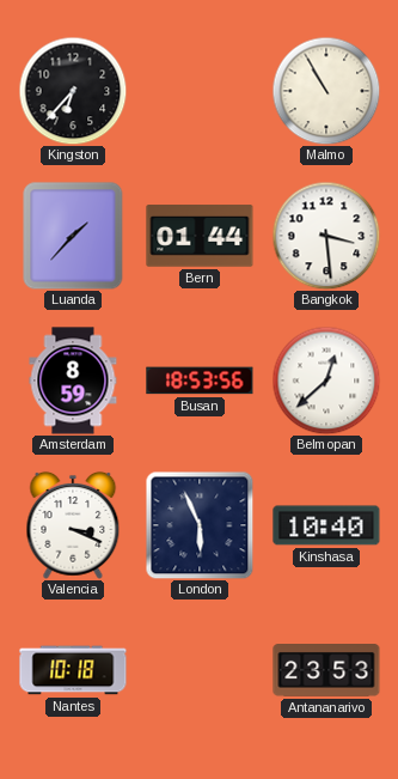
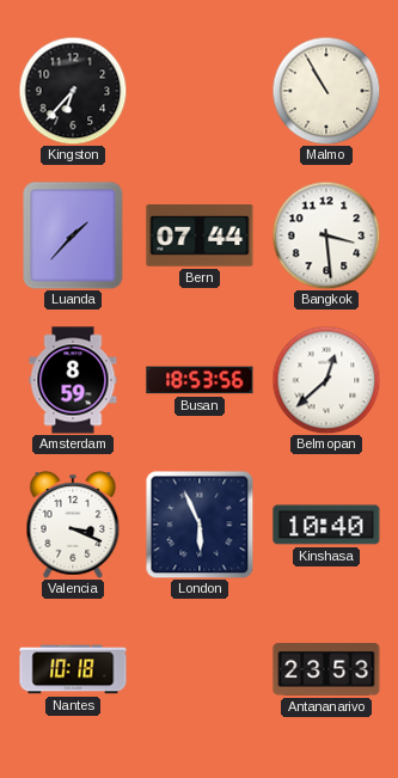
Bern: 01:44 -> 07:44 (200, 235)
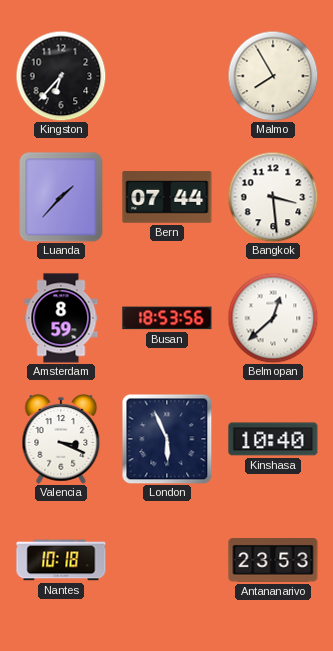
Malmo: 10:55 -> 7:55 (273, 76)
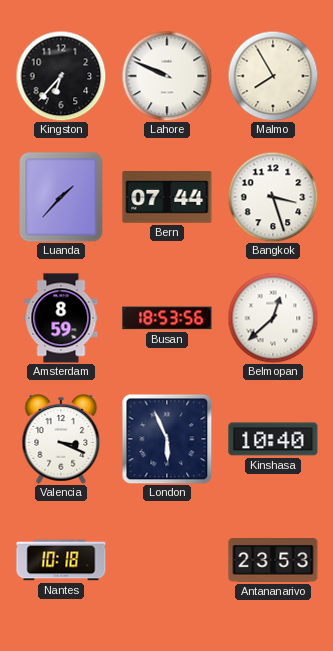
Lahore: none -> 9:49 (167, 76)
Bangkok: 3:29 -> 3:27 (273, 197)
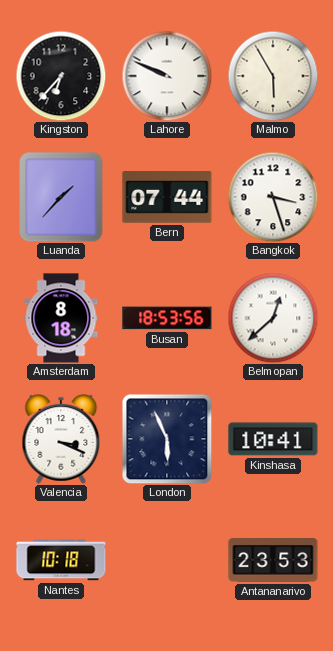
Malmo: 7:55 -> 5:55 (273, 76)
Amsterdam: 8:59 -> 8:18 (61, 318)
Kinshasa: 10:40 -> 10:41 (273, 439)
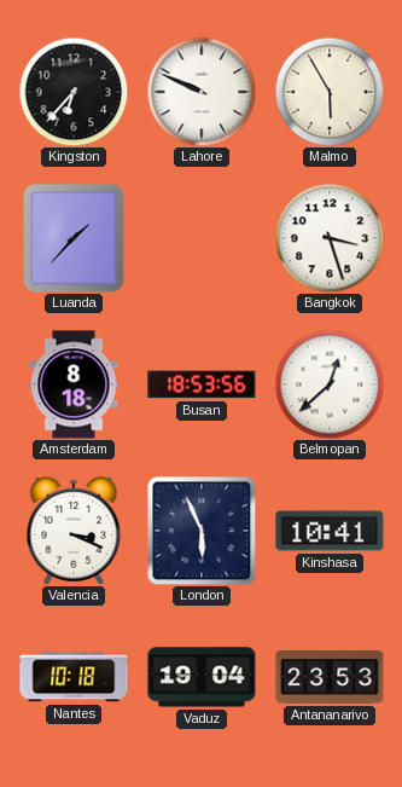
Bern: 07:44 -> none (167, 197)
Vaduz: none -> 19:04 (202, 677)
